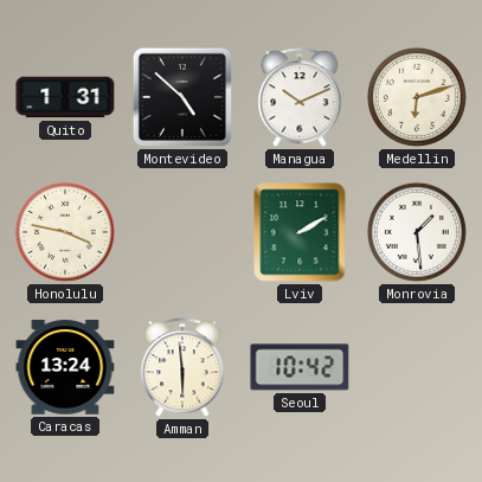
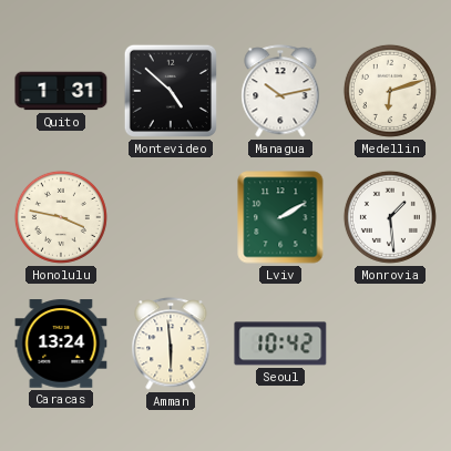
Managua: 10:11 -> 10:13 (280, 91)
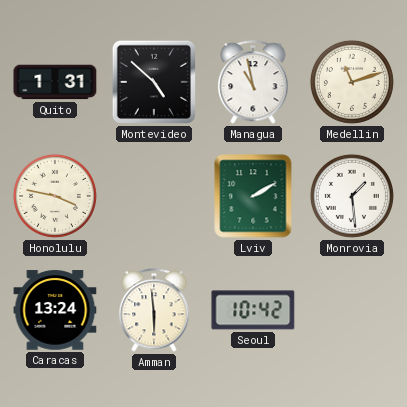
Managua: 10:13 -> 10:58 (253, 82)
Medellin: 6:12 -> 11:12 (352, 82)
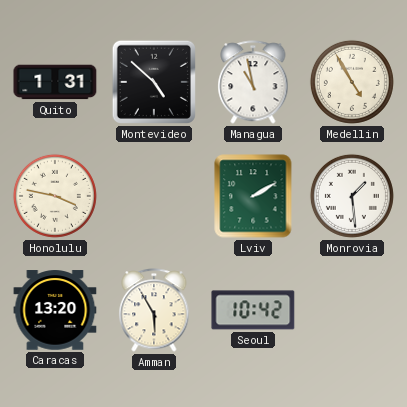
Medellin: 11:12 -> 4:55 (352, 82)
Caracas: 13:24 -> 13:20 (55, 310)
Amman: 5:59 -> 5:55 (154, 310)
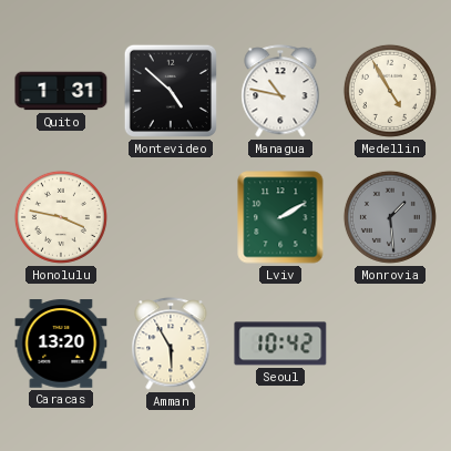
Managua: 10:58 -> 10:47 (280, 91)
Monrovia dial: white -> grey (390, 217)
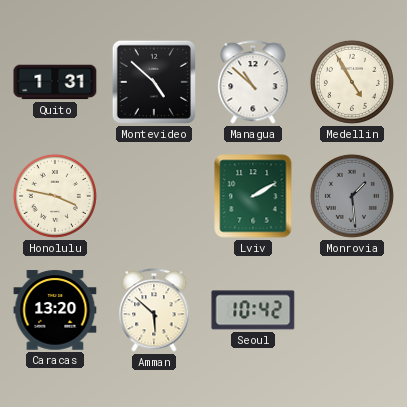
Managua: 10:47 -> 10:52 (253, 82)
Amman: 5:55 -> 5:52 (154, 310)
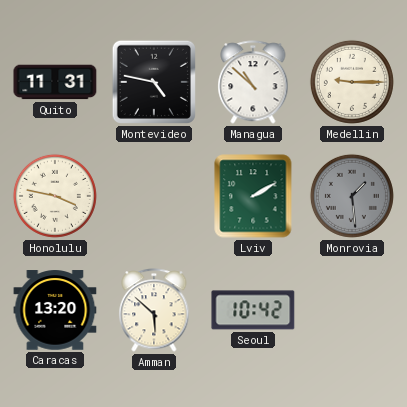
Quito: 1:31 -> 11:31 (55, 82)
Montevideo: 4:52 -> 4:47 (154, 82)
Medellin: 4:55 -> 9:15 (352, 82)
